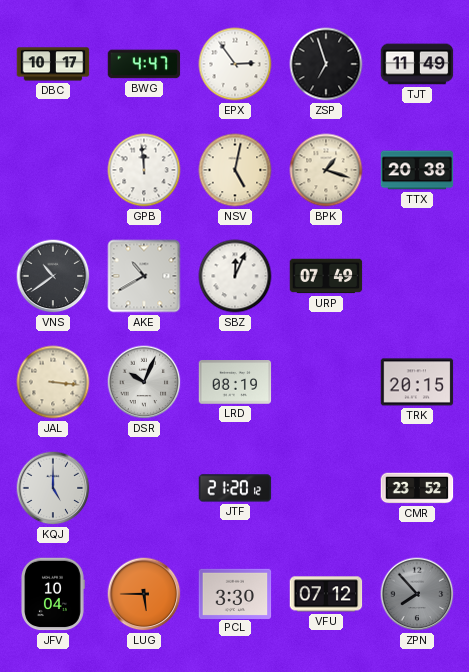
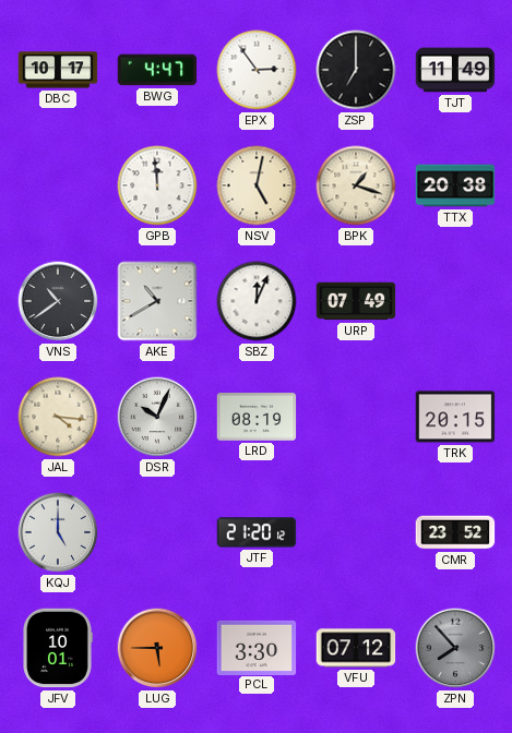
ZSP: 6:57 -> 7:00 (356, 70)
JAL: 3:16 -> 4:16 (58, 417)
JFV: 10:04 -> 10:01 (58, 648)
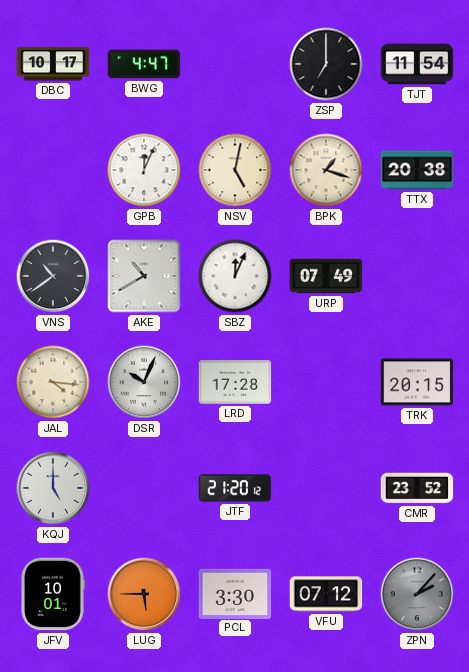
EPX: 2:54 -> none (257, 70)
TJT: 11:49 -> 11:54 (417, 64)
GPB: 11:59 -> 12:04 (144, 170)
LRD: 08:19 -> 17:28 (235, 382)
ZPN: 7:53 -> 2:07 (417, 594)
